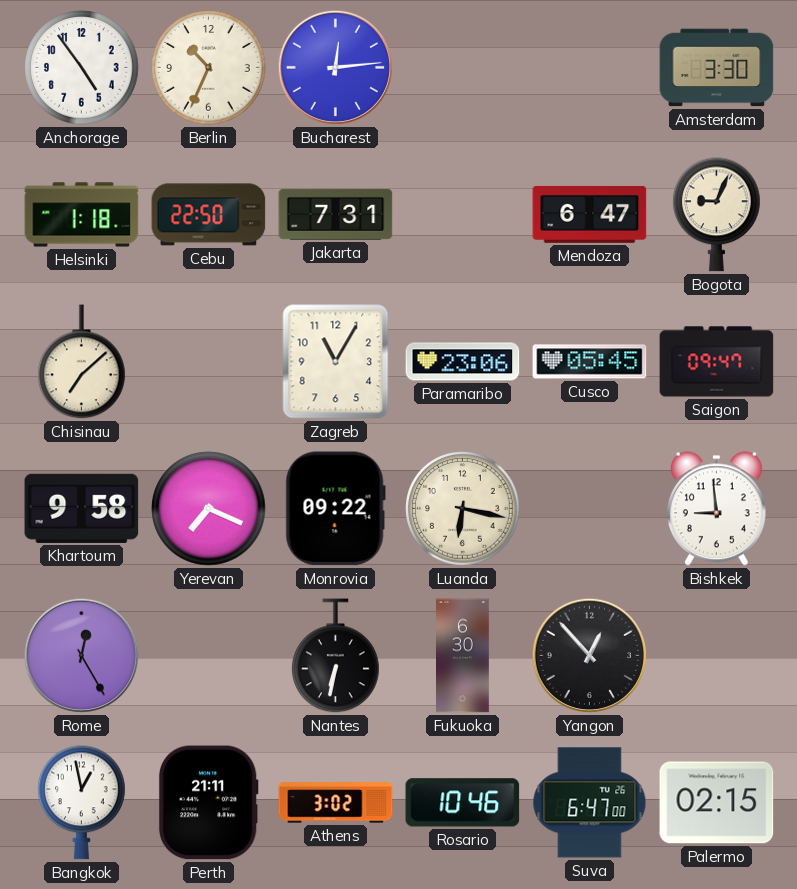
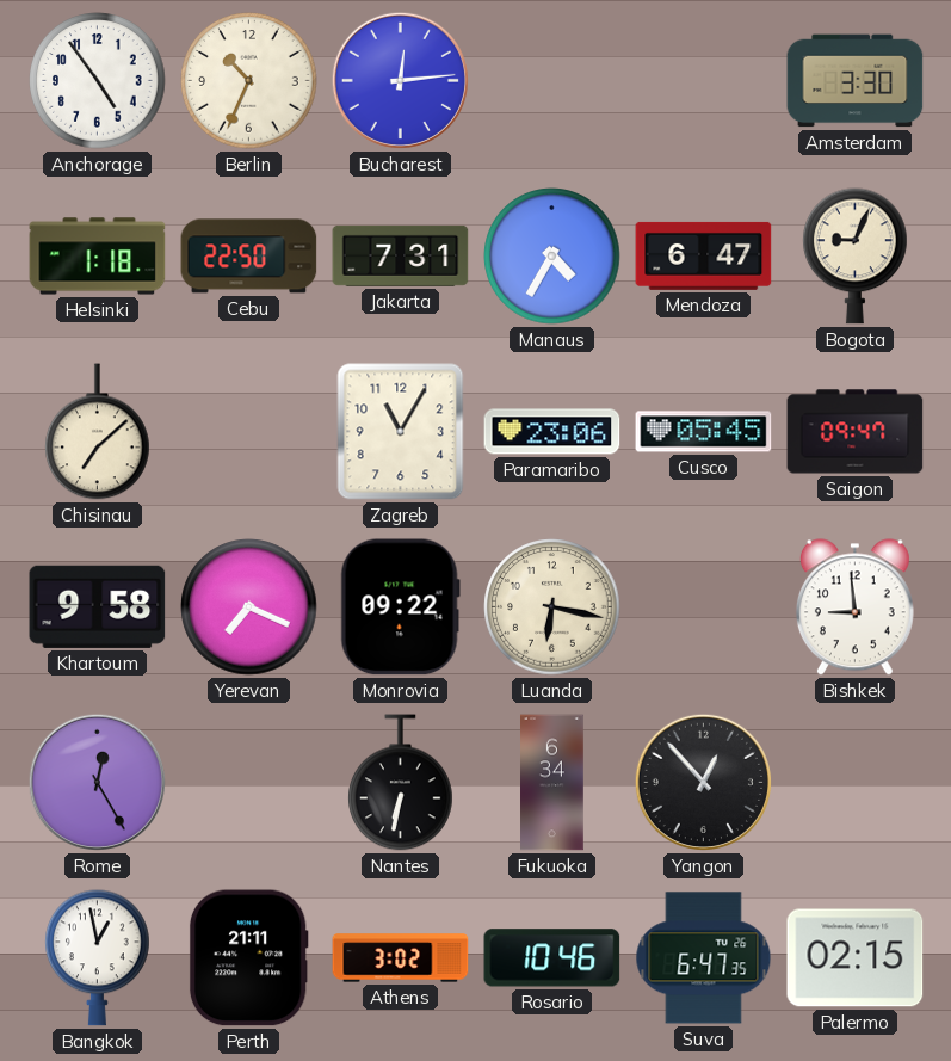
Manaus: none -> 4:35 (552, 257)
Fukuoka: 6:30 -> 6:34 (552, 783)
Suva: 6:47:00 -> 6:47:35 (704, 958)
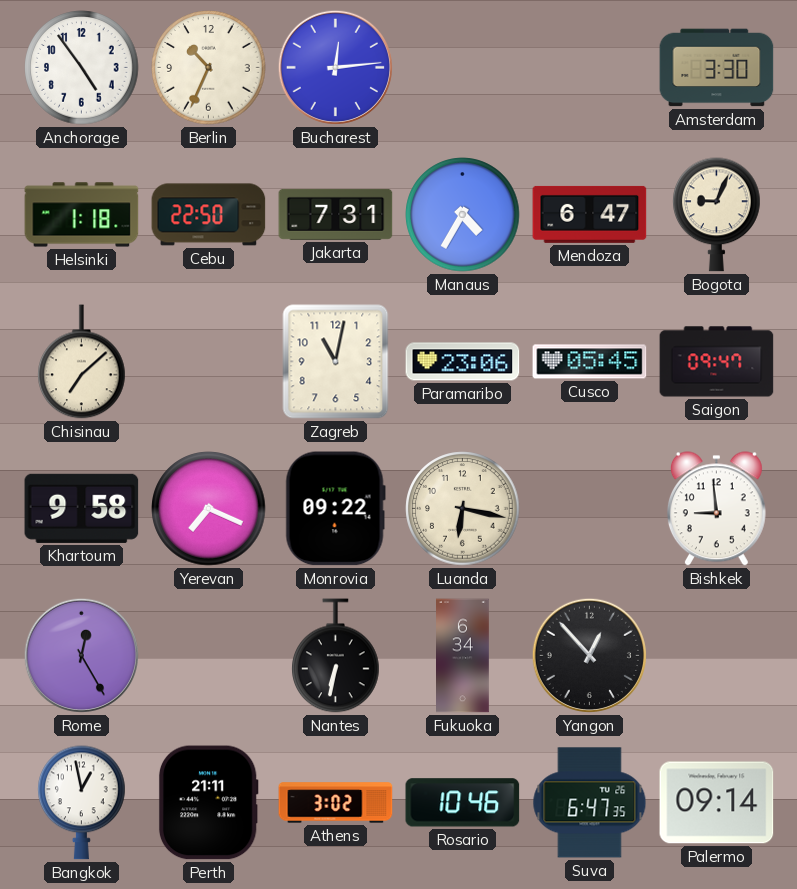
Zagreb: 11:05 -> 11:02 (336, 362)
Palermo: 02:15 -> 09:14 (717, 803)
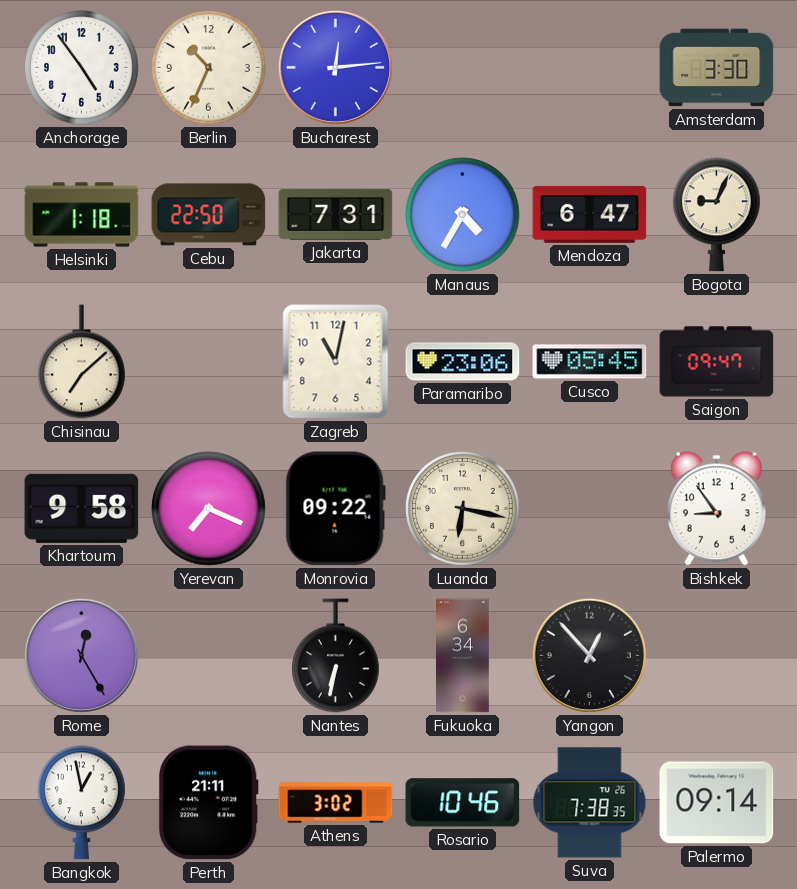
Bishkek: 8:59 -> 8:54 (716, 509)
Suva: 6:47 -> 7:38 (590, 803)
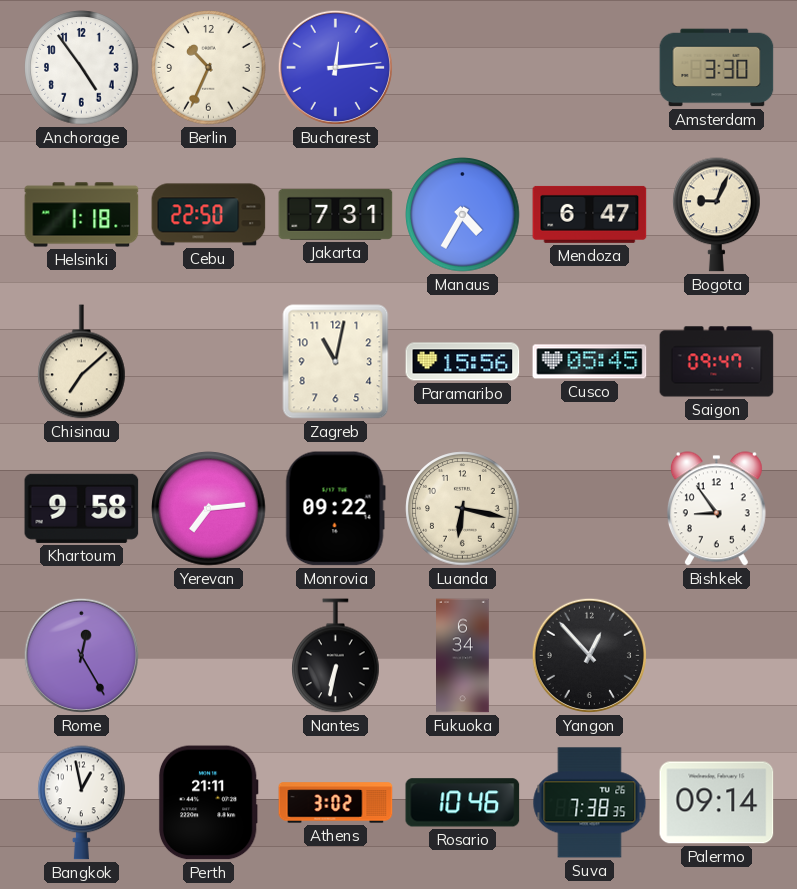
Paramaribo: 23:06 -> 15:56 (463, 362)
Yerevan: 7:19 -> 7:14 (209, 509)
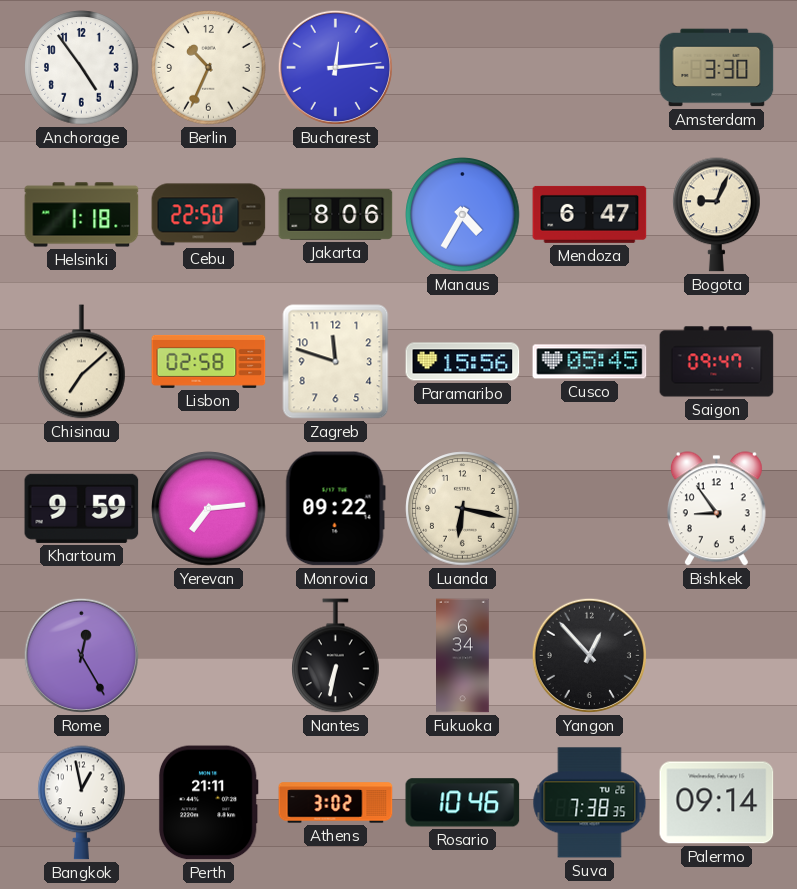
Jakarta: 7:31 -> 8:06 (336, 214)
Lisbon: none -> 02:58 (209, 361)
Zagreb: 11:02 -> 11:48 (336, 362)
Khartoum: 9:58 -> 9:59 (82, 508)
